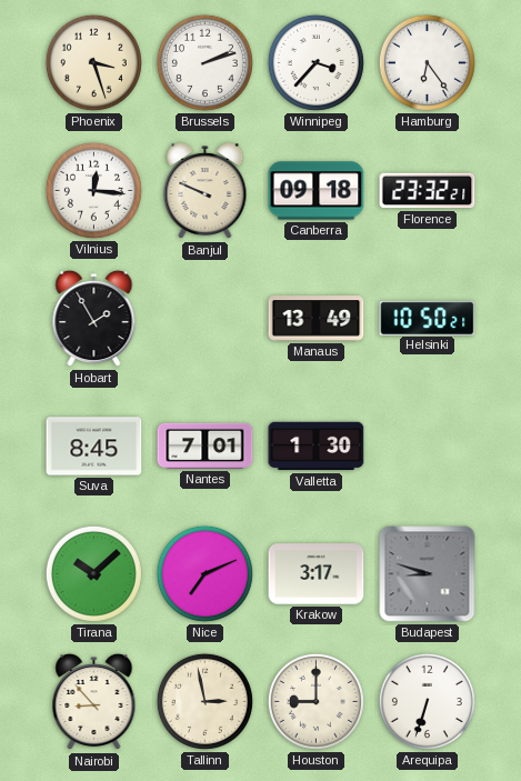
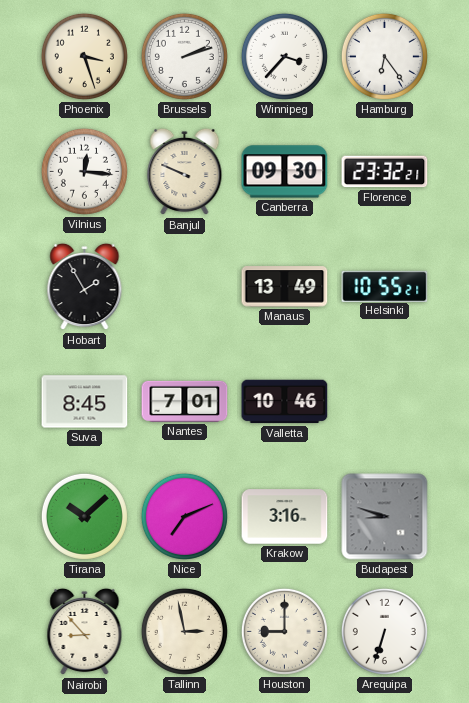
Canberra: 09:18 -> 09:30 (285, 172)
Helsinki: 10:50 -> 10:55 (385, 286)
Valletta: 1:30 -> 10:46 (285, 402)
Krakow: 3:17 -> 3:16 (285, 517)
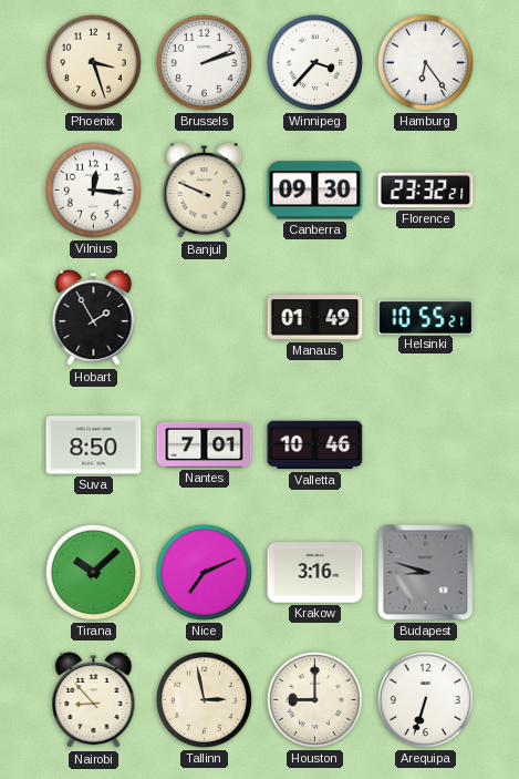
Manaus: 13:49 -> 01:49 (315, 318)
Suva: 8:45 -> 8:50 (94, 445)
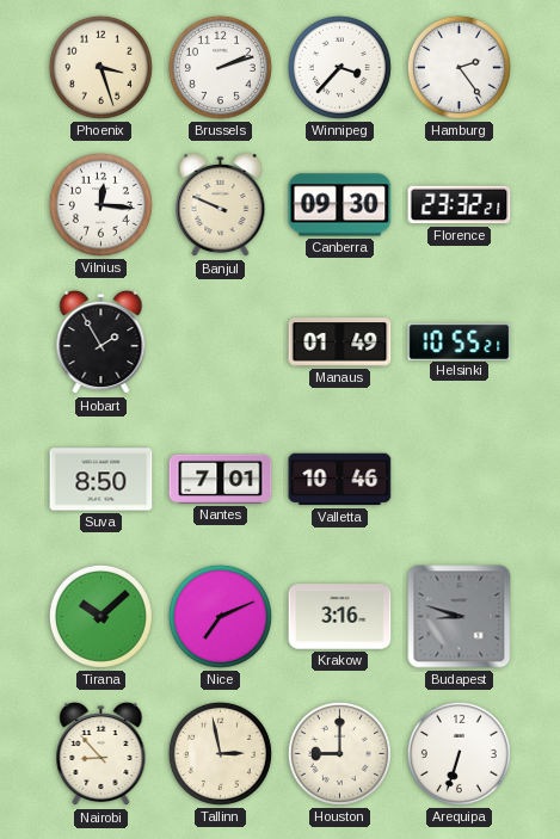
Hamburg: 6:24 -> 2:24 (459, 67)
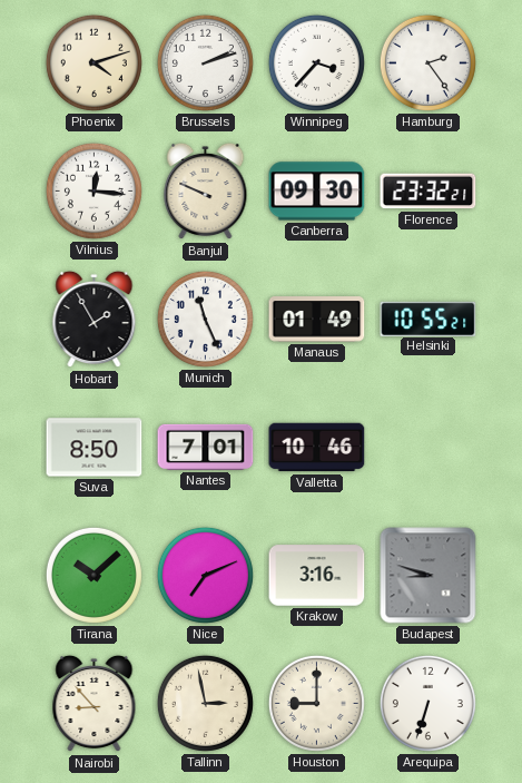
Phoenix: 3:27 -> 4:12 (93, 62)
Munich: none -> 11:26 (205, 319)
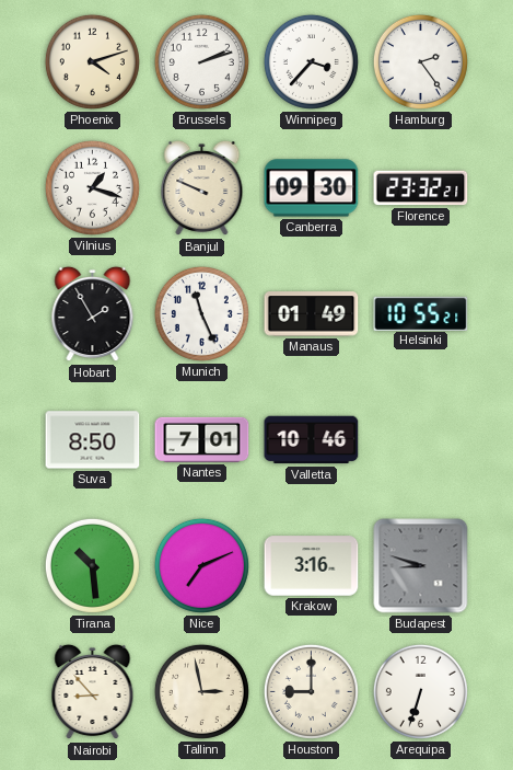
Vilnius: 12:16 -> 1:18 (92, 187)
Tirana: 10:08 -> 10:29 (92, 565)
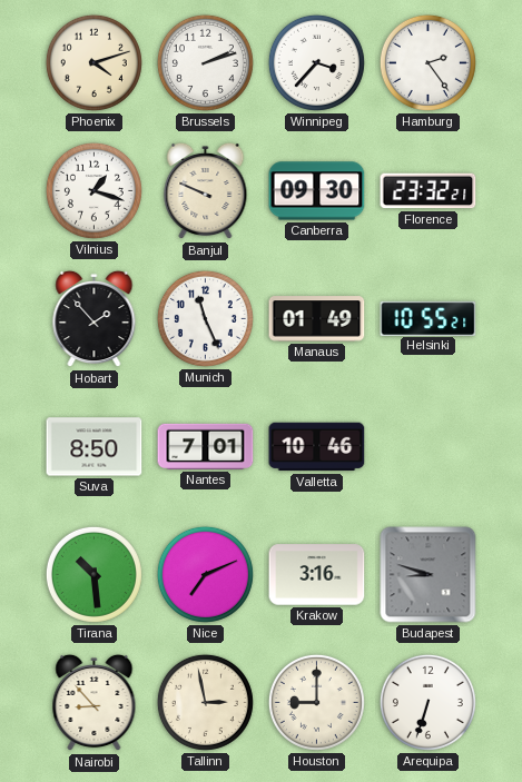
Hobart: 1:55 -> 1:53 (95, 319)
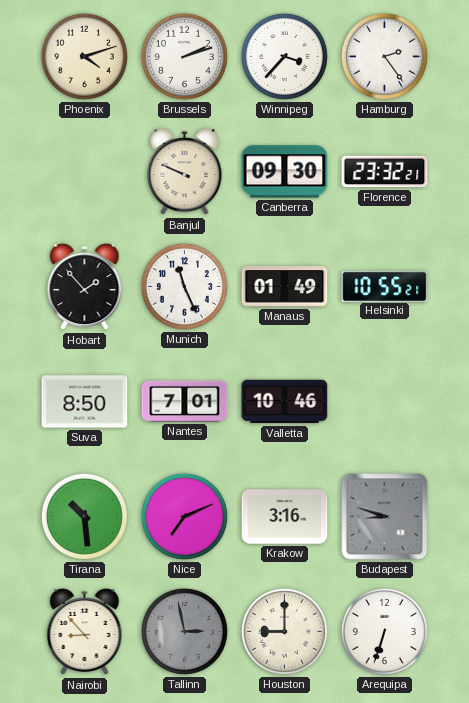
Vilnius: 1:18 -> none (93, 190)
Tallinn dial: cream -> grey (184, 631)
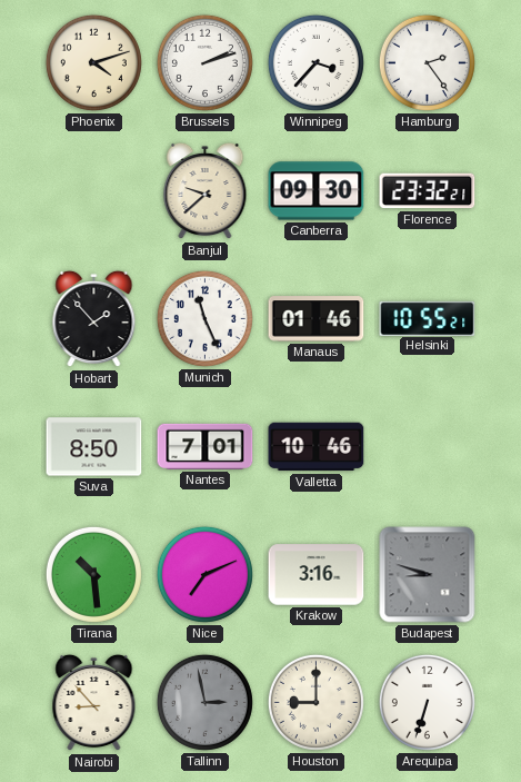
Banjul: 9:49 -> 9:38 (206, 191)
Manaus: 01:49 -> 01:46 (317, 319)
